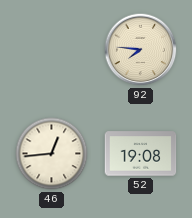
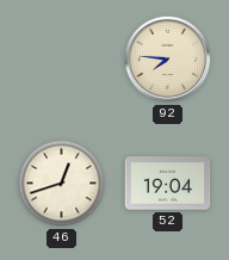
46: 12:44 -> 12:42 (62, 184)
52: 19:08 -> 19:04 (168, 184)
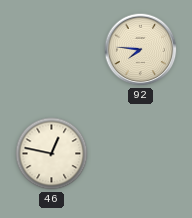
46: 12:42 -> 12:47 (52, 154)
52: 19:04 -> none (168, 184)
